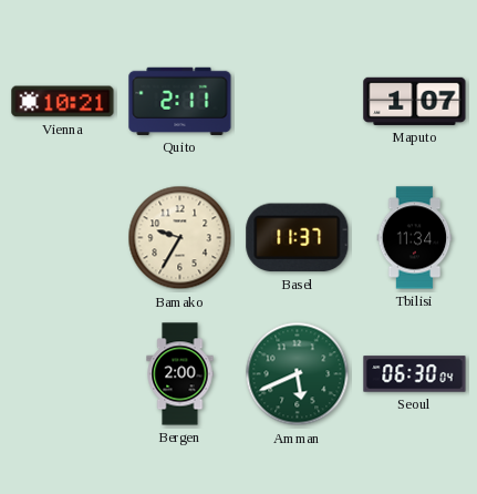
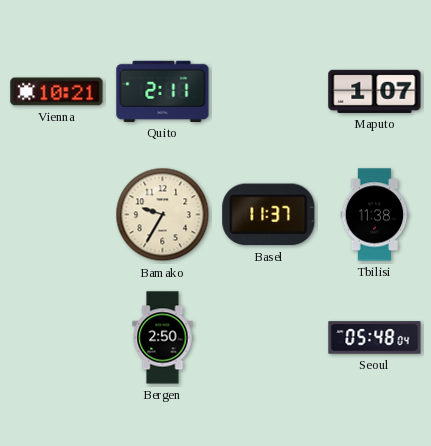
Tbilisi: 11:34 -> 11:38 (375, 215)
Bergen: 2:00 -> 2:50 (163, 338)
Amman: 5:41 -> none (298, 374)
Seoul: 06:30 -> 05:48 (375, 338)
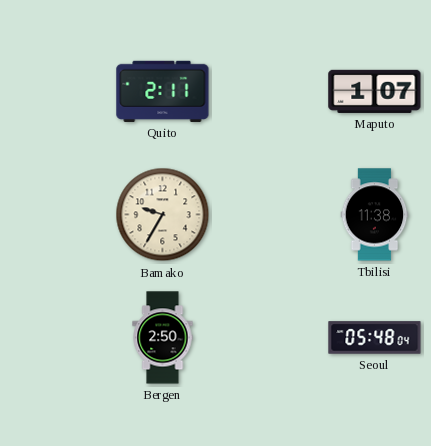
Vienna: 10:21 -> none (57, 92)
Basel: 11:37 -> none (269, 215)
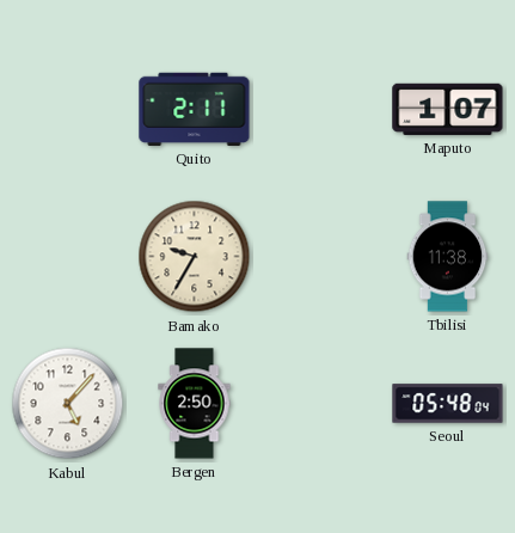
Kabul: none -> 5:07 (68, 404)
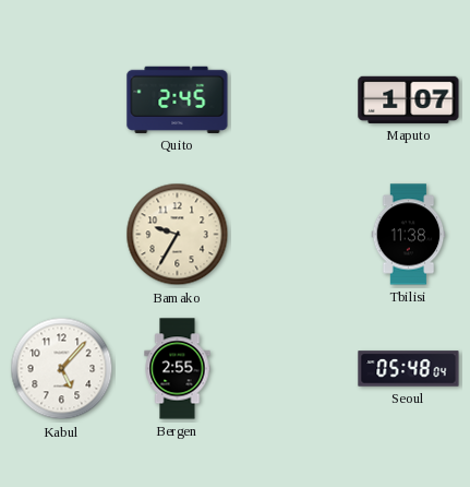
Quito: 2:11 -> 2:45 (178, 99)
Bergen: 2:50 -> 2:55 (178, 369)
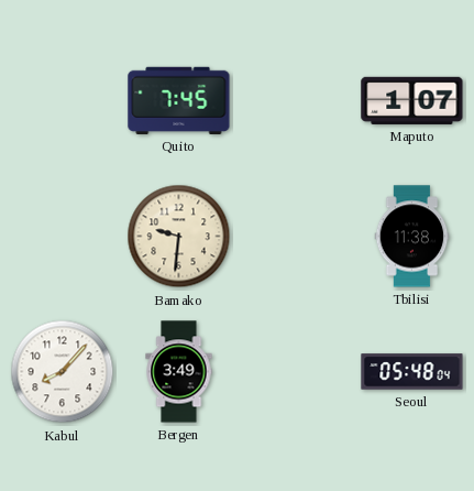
Quito: 2:45 -> 7:45 (179, 100)
Bamako: 9:35 -> 9:31 (179, 237)
Kabul: 5:07 -> 8:07 (63, 372)
Bergen: 2:55 -> 3:49 (179, 372)
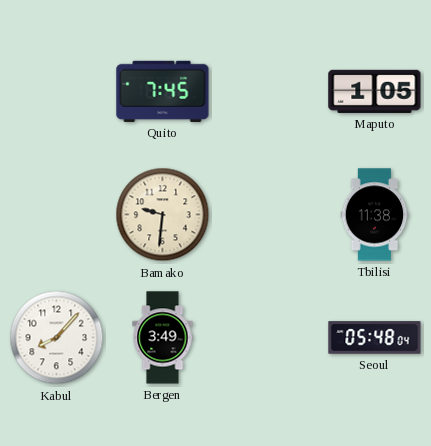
Maputo: 1:07 -> 1:05 (375, 91)
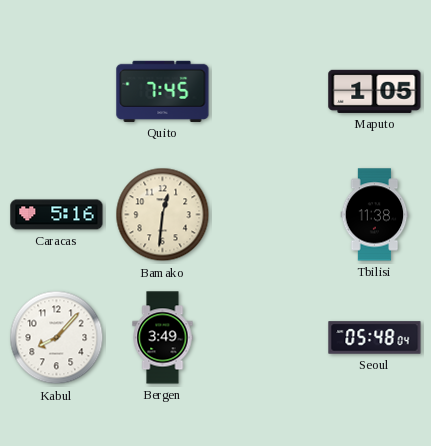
Caracas: none -> 5:16 (57, 215)
Bamako: 9:31 -> 12:31 (163, 215)
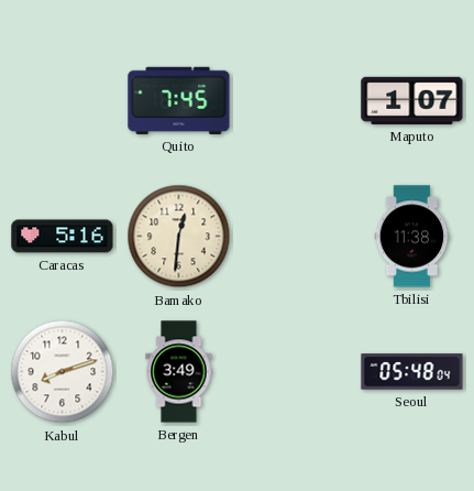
Maputo: 1:05 -> 1:07 (412, 100)
Kabul: 8:07 -> 8:12 (63, 372)
